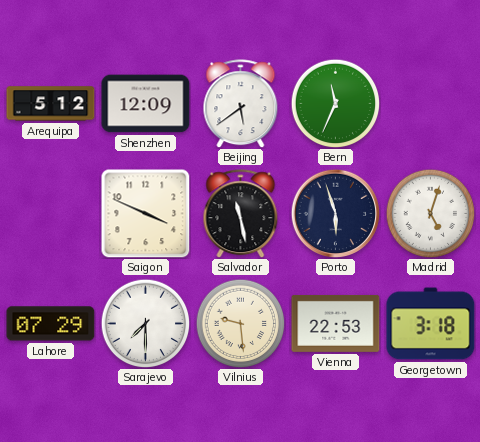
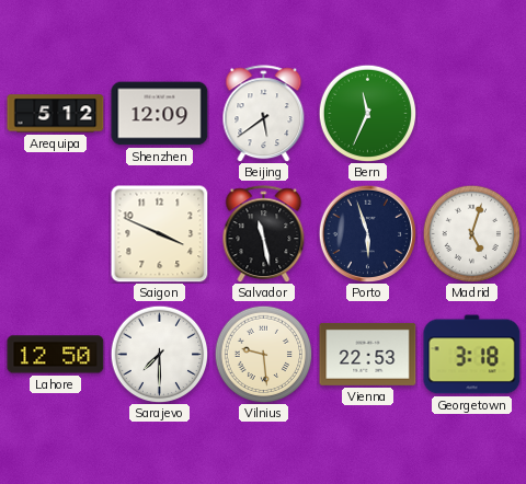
Lahore: 07:29 -> 12:50 (56, 355)
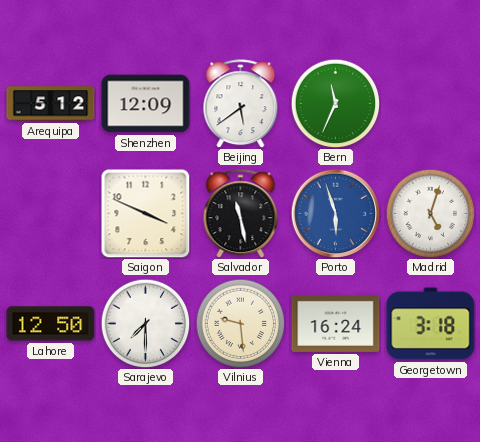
Porto dial: navy -> blue (335, 213)
Vienna: 22:53 -> 16:24 (336, 323)
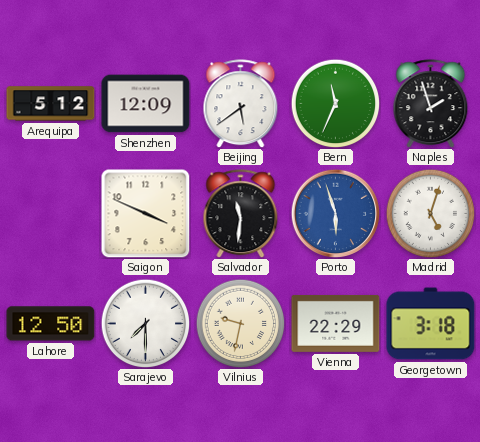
Naples: none -> 1:57 (431, 104)
Salvador: 11:28 -> 11:31 (241, 214)
Vilnius: 9:29 -> 9:32 (240, 323)
Vienna: 16:24 -> 22:29 (336, 323)
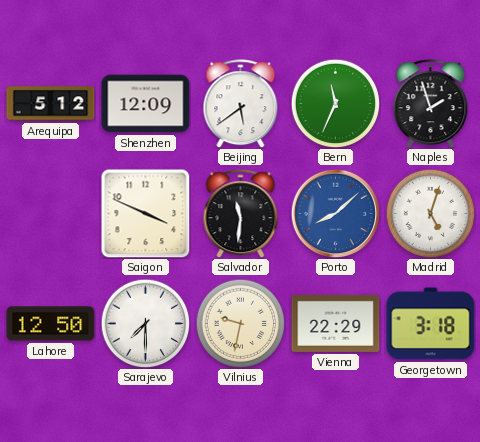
Porto: 5:57 -> 8:08 (335, 213)
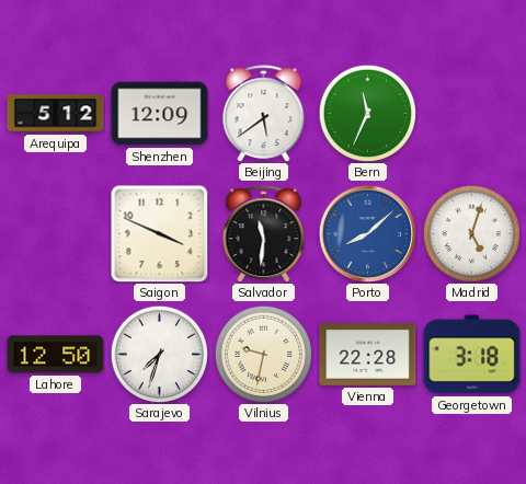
Naples: 1:57 -> none (431, 104)
Sarajevo: 7:30 -> 7:33 (159, 354)
Vienna: 22:29 -> 22:28 (368, 354)
